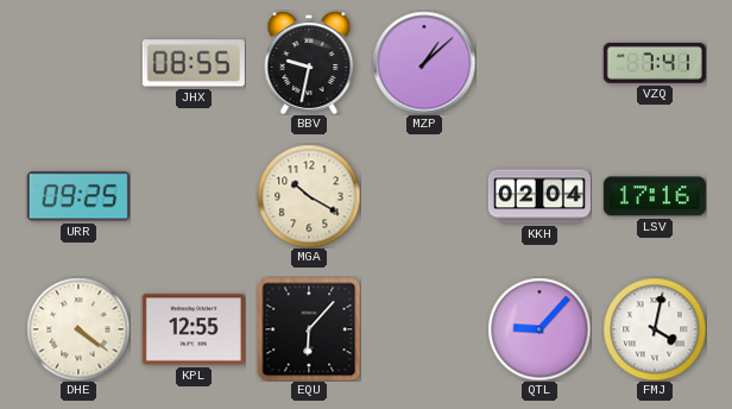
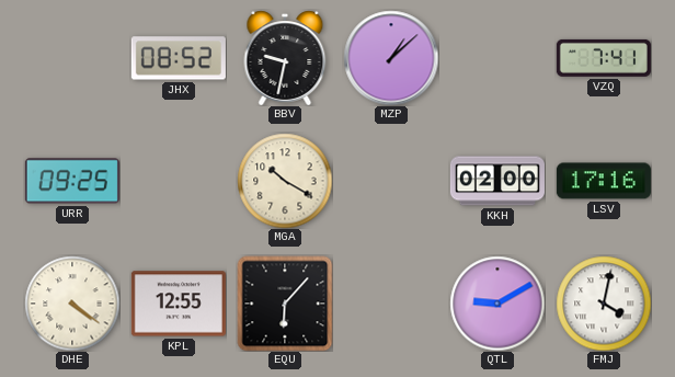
JHX: 08:55 -> 08:52 (179, 58)
KKH: 02:04 -> 02:00 (497, 181)
QTL: 9:07 -> 9:10 (497, 304)
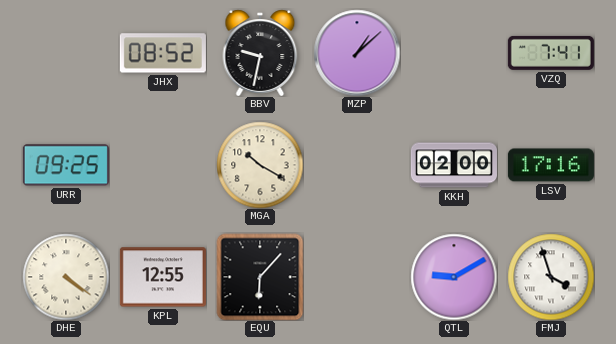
FMJ: 4:02 -> 3:57 (551, 277)
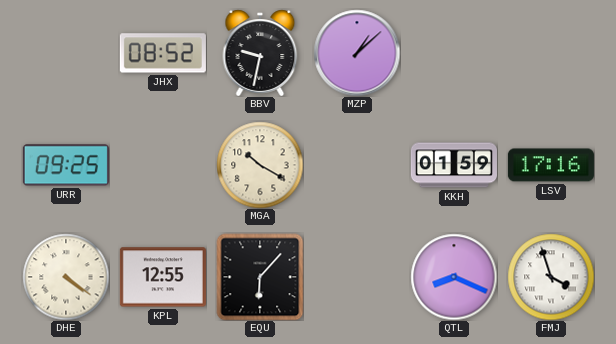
VZQ: 7:41 -> none (551, 53)
KKH: 02:00 -> 01:59 (454, 165)
QTL: 9:10 -> 8:19 (454, 277)
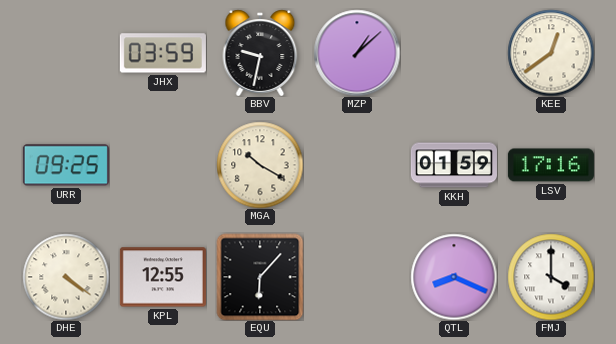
JHX: 08:52 -> 03:59 (163, 53)
KEE: none -> 12:39 (551, 53)
FMJ: 3:57 -> 4:00 (551, 277)
